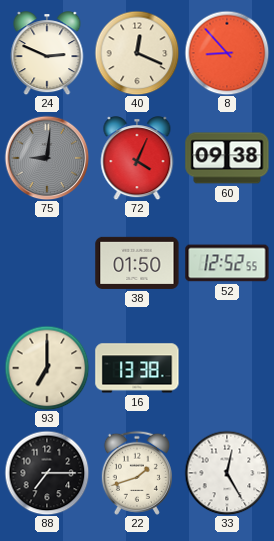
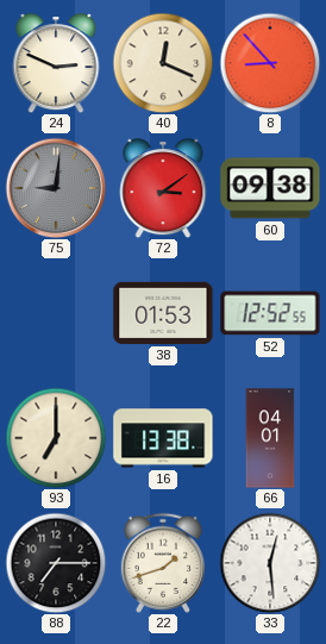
72: 4:04 -> 3:09 (163, 188)
38: 01:50 -> 01:53 (163, 313)
66: none -> 04:01 (270, 438)
33: 12:25 -> 12:29 (270, 563)
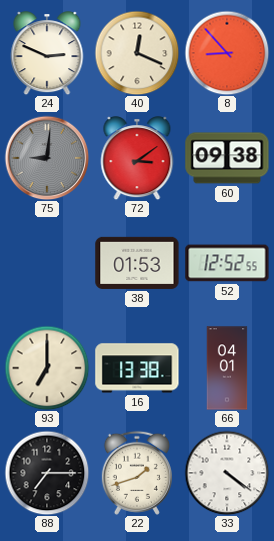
33: 12:29 -> 4:21 (227, 473)
